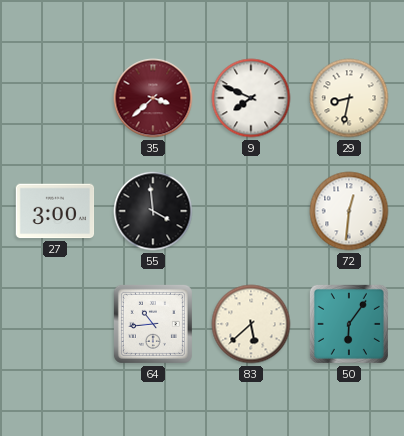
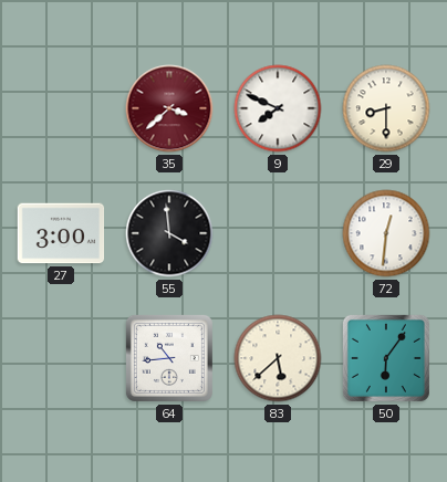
29: 8:32 -> 8:30 (386, 108)
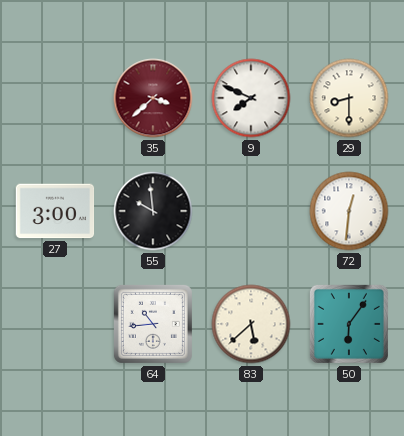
55: 3:59 -> 9:59 (153, 211)
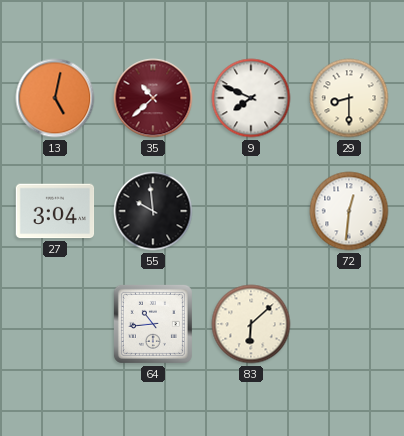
13: none -> 5:02 (55, 98)
35: 3:38 -> 10:38 (153, 98)
27: 3:00 -> 3:04 (55, 211)
83: 5:38 -> 6:08 (251, 324)
50: 6:06 -> none (349, 324)
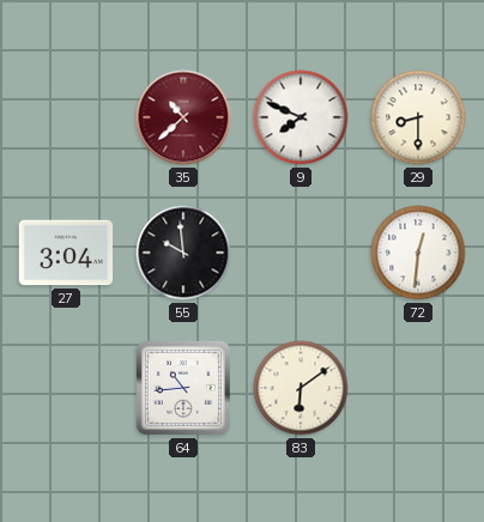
13: 5:02 -> none (55, 98)
83: 6:08 -> 6:09 (301, 388)
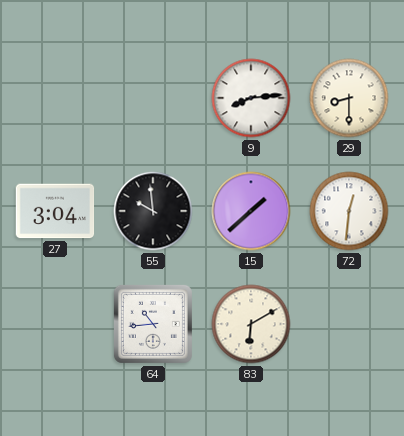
35: 10:38 -> none (183, 117)
9: 7:49 -> 8:14 (251, 98)
15: none -> 1:38 (251, 211)
83: 6:09 -> 6:10 (251, 324)
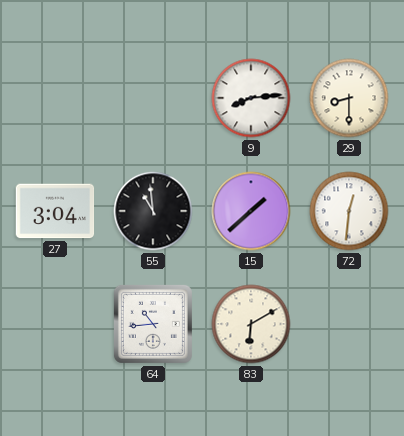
55: 9:59 -> 10:59 (153, 211)
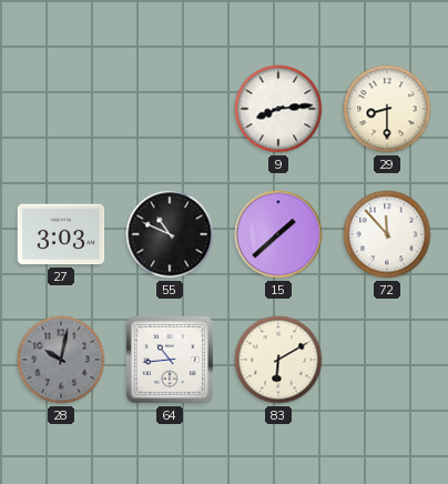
27: 3:04 -> 3:03 (61, 234)
55: 10:59 -> 10:49 (170, 234)
72: 12:31 -> 11:53 (387, 234)
28: none -> 10:02 (61, 360)
